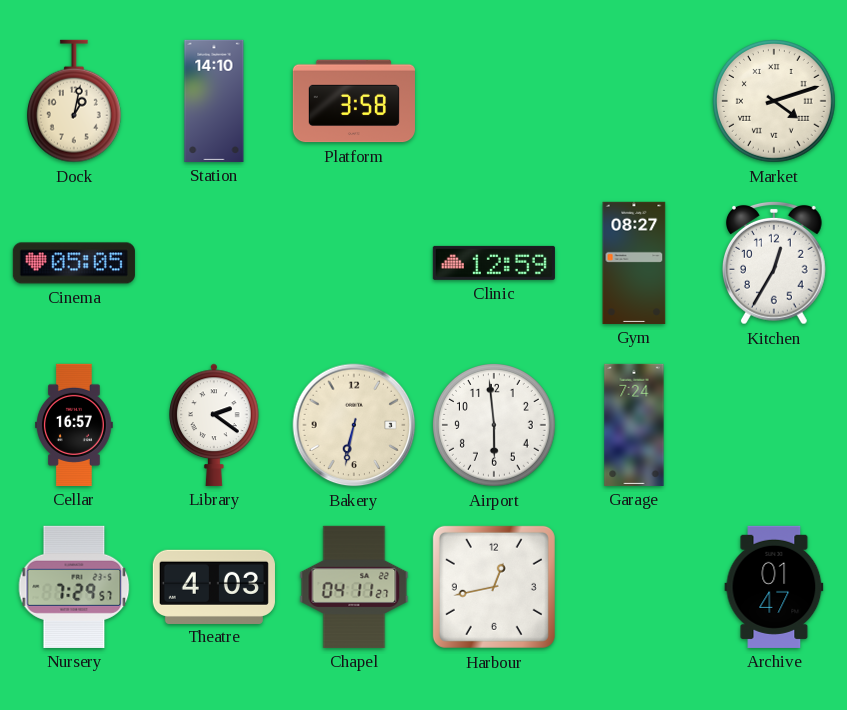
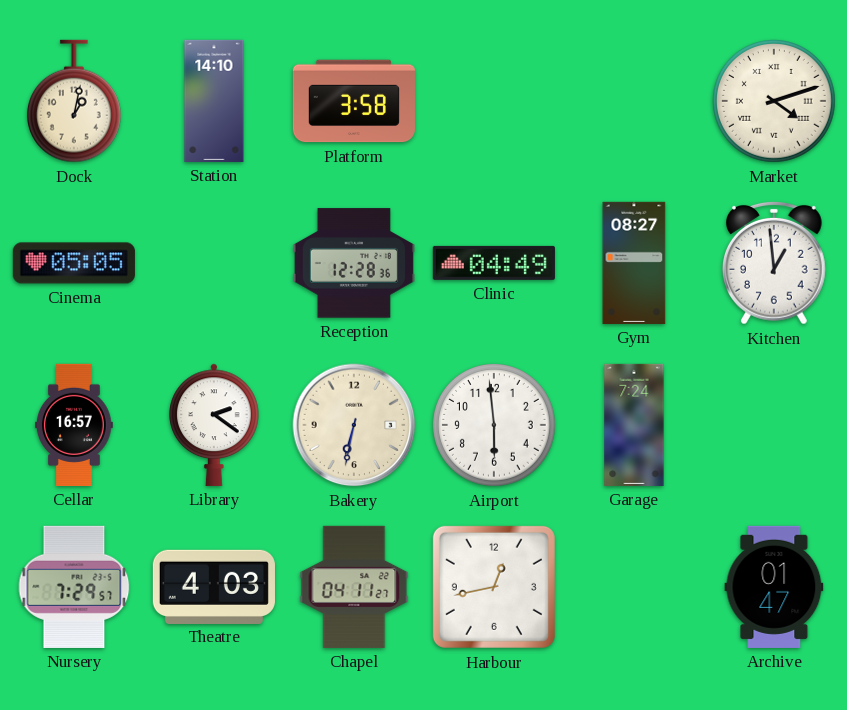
Reception: none -> 12:28 (354, 263)
Clinic: 12:59 -> 04:49 (494, 263)
Kitchen: 12:35 -> 12:59 (775, 263)
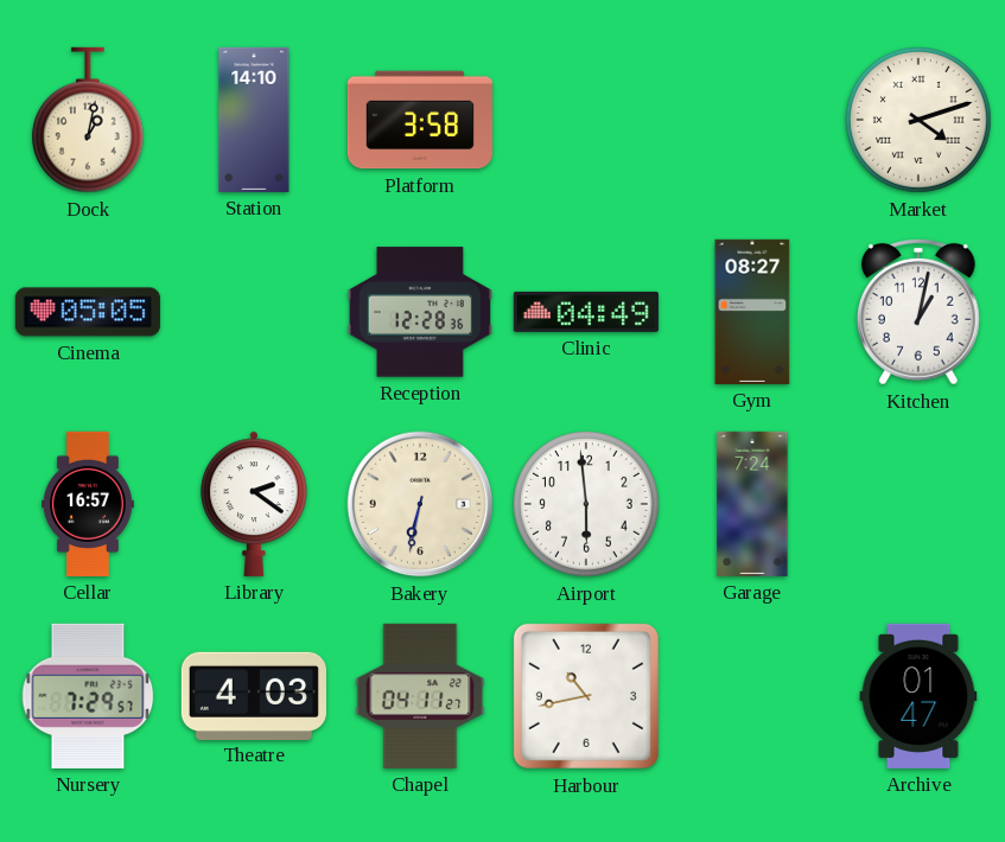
Kitchen: 12:59 -> 1:02 (920, 312)
Harbour: 12:43 -> 10:43 (586, 696)
